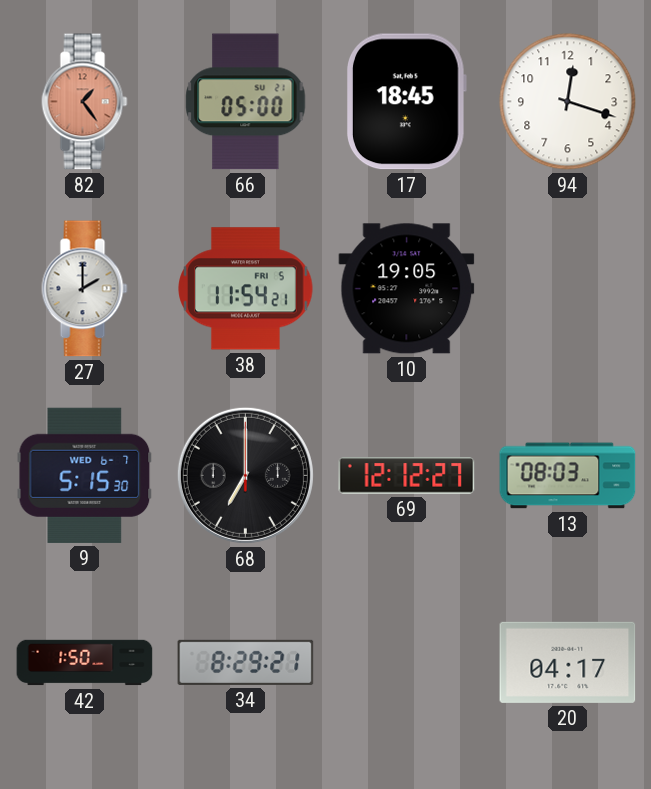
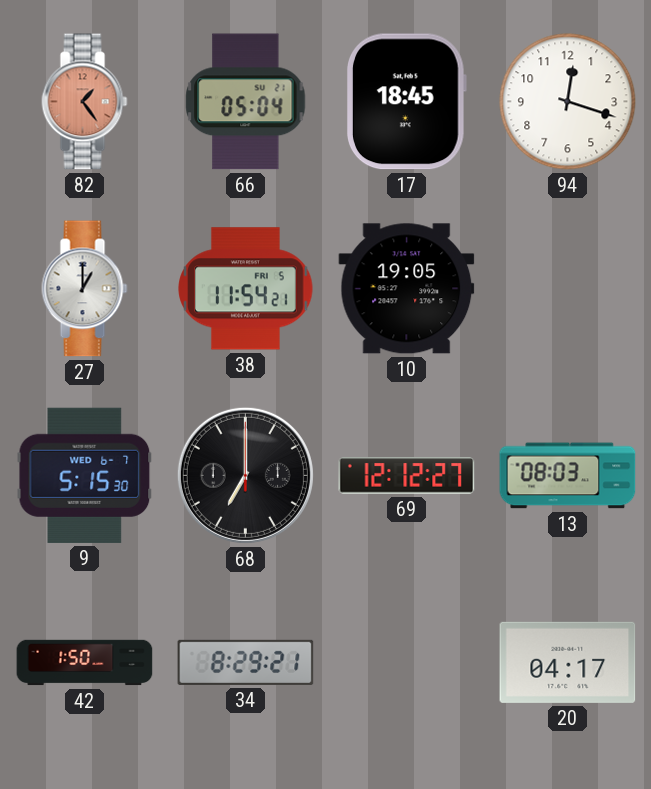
66: 05:00 -> 05:04 (246, 102)
27: 2:00 -> 1:00 (85, 289)
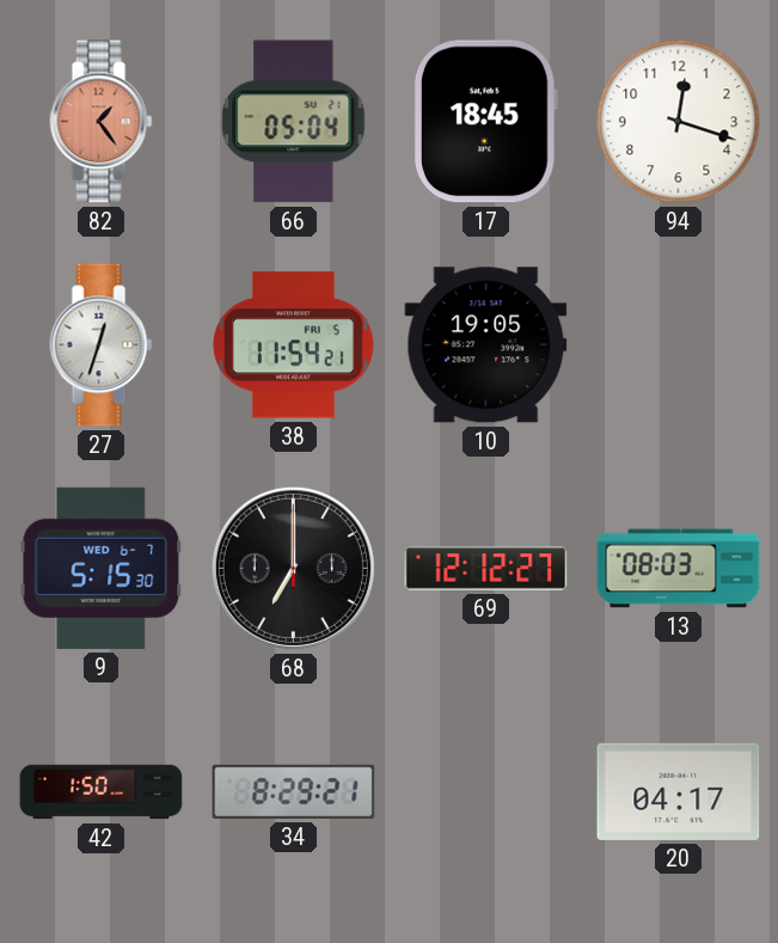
27: 1:00 -> 12:33 (102, 345)
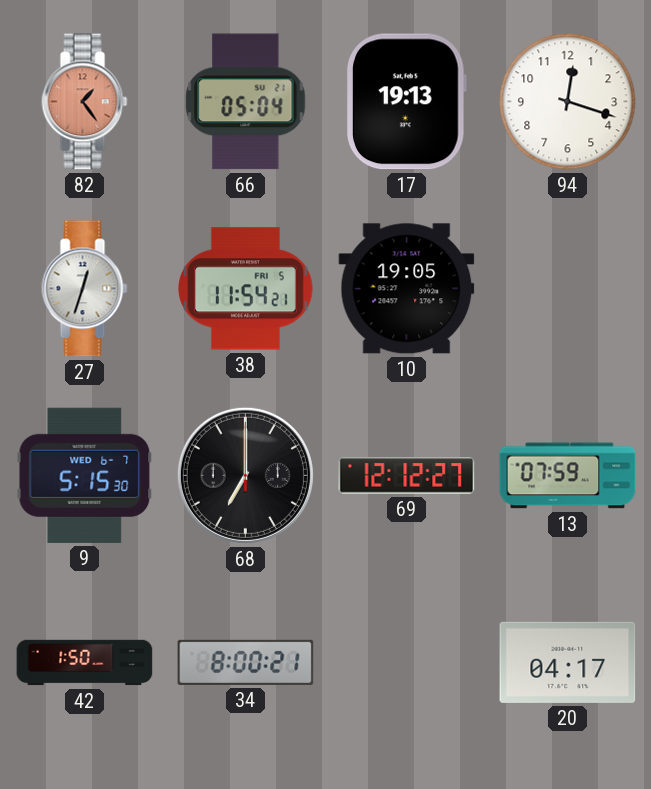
17: 18:45 -> 19:13 (407, 102)
13: 08:03 -> 07:59 (568, 476)
34: 8:29 -> 8:00 (246, 662)
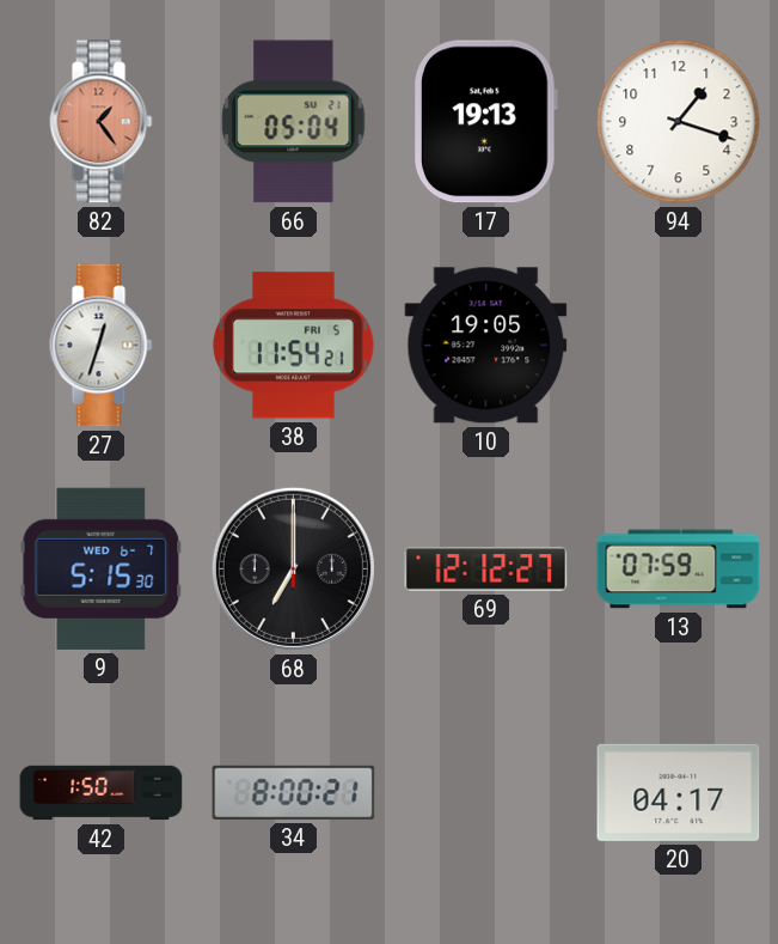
94: 12:18 -> 1:18 (679, 122)
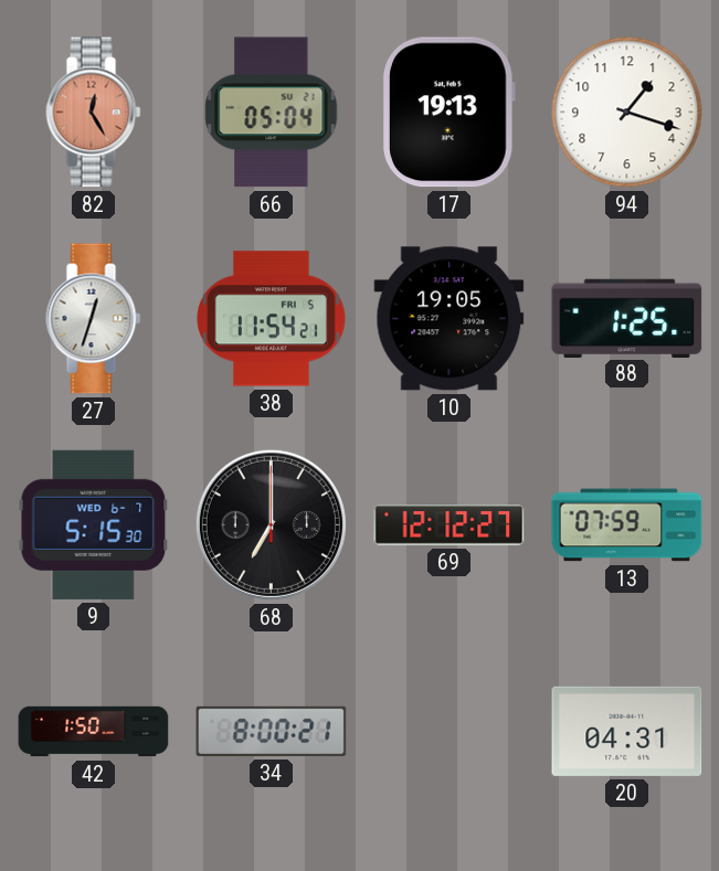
82: 1:24 -> 12:25 (94, 113)
88: none -> 1:25 (627, 318)
20: 04:17 -> 04:31 (627, 731)
